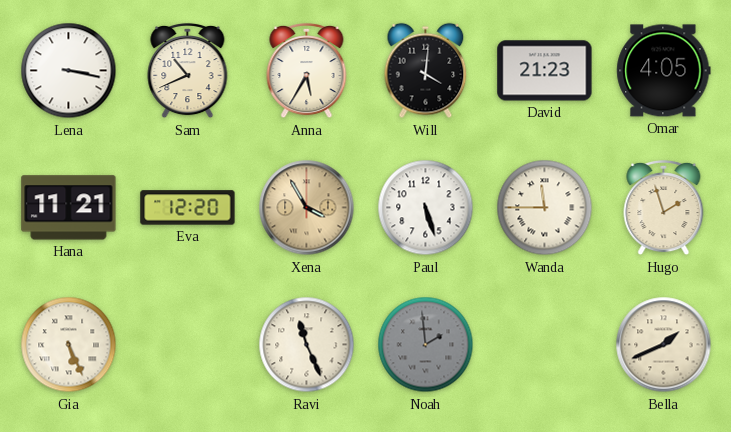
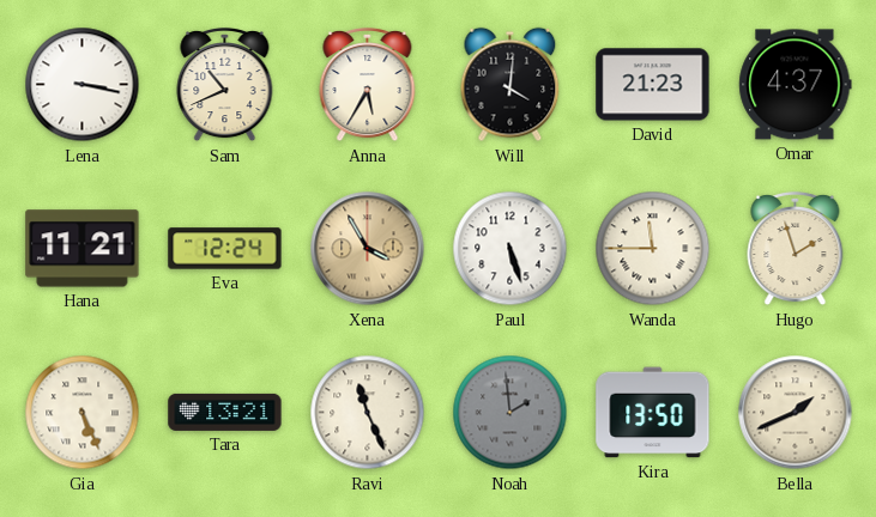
Omar: 4:05 -> 4:37 (796, 85)
Eva: 12:20 -> 12:24 (225, 249)
Tara: none -> 13:21 (225, 412)
Kira: none -> 13:50 (653, 413)
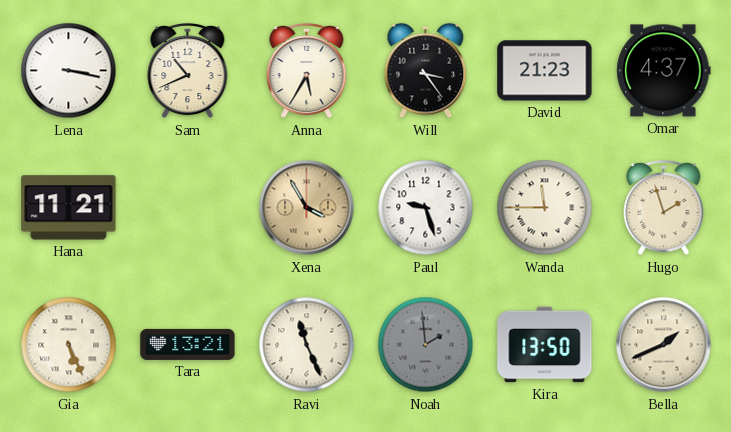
Will: 4:01 -> 3:24 (426, 71)
Eva: 12:24 -> none (225, 249)
Paul: 5:27 -> 9:27 (426, 208)
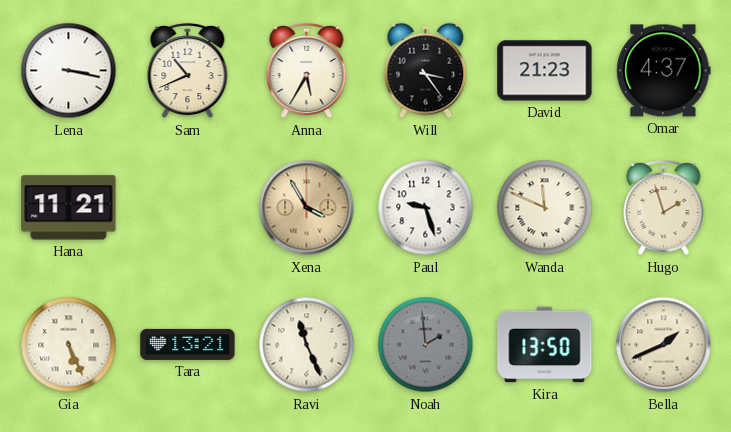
Wanda: 11:45 -> 11:49 (545, 208)
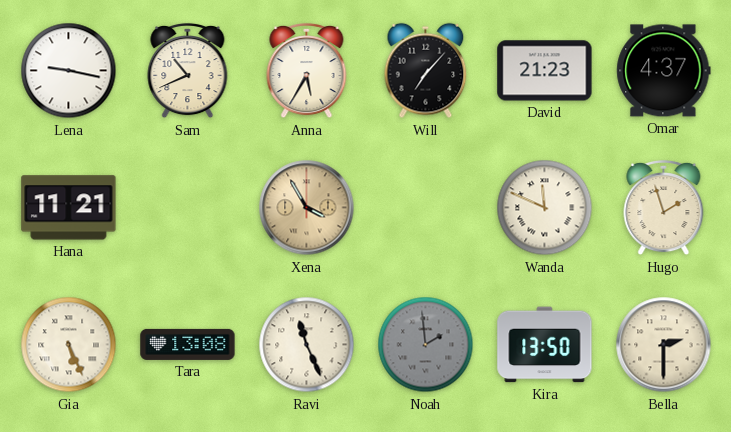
Lena: 3:17 -> 9:17 (69, 71)
Will: 3:24 -> 7:07 (426, 71)
Paul: 9:27 -> none (426, 208)
Tara: 13:21 -> 13:08 (188, 344)
Bella: 1:41 -> 2:30 (664, 345)
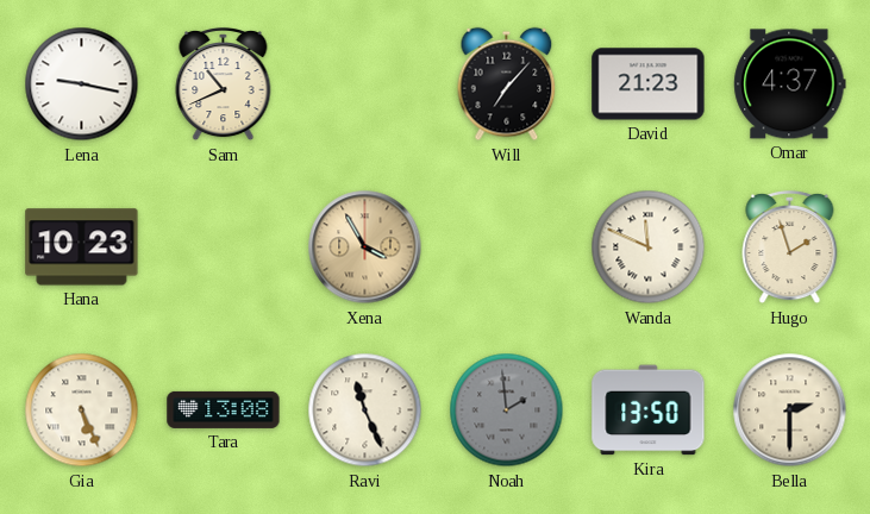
Anna: 5:35 -> none (307, 71)
Hana: 11:21 -> 10:23 (82, 247)
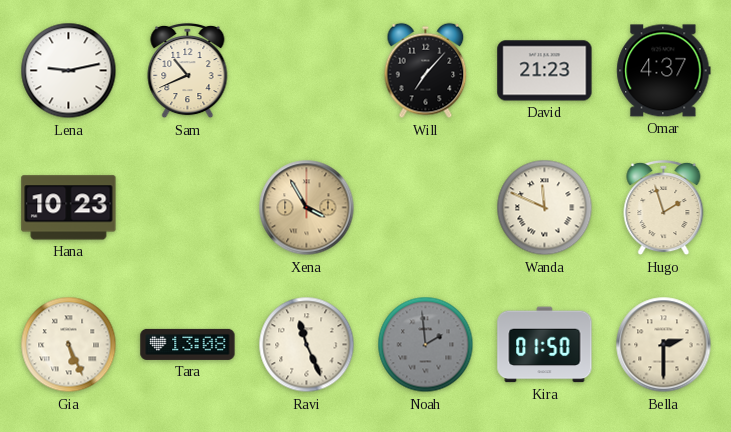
Lena: 9:17 -> 9:13 (69, 71)
Kira: 13:50 -> 01:50 (545, 345)
